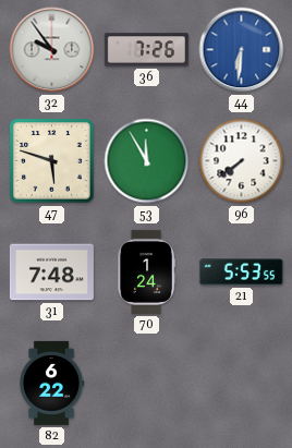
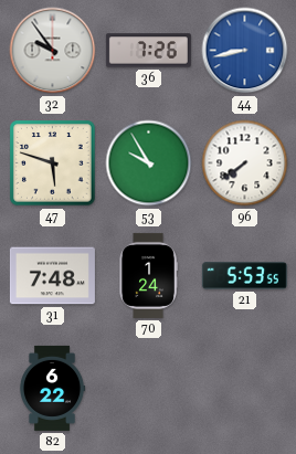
44: 6:31 -> 8:43 (245, 51)
53: 11:55 -> 9:55 (149, 163)
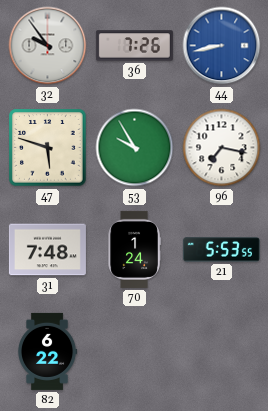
96: 7:39 -> 7:17 (222, 148)
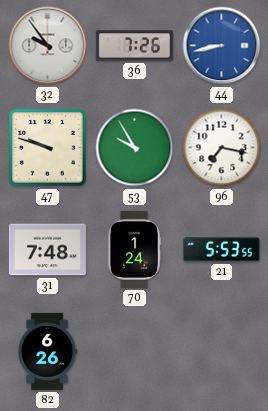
47: 5:48 -> 9:48 (48, 148)
82: 6:22 -> 6:26 (47, 351)
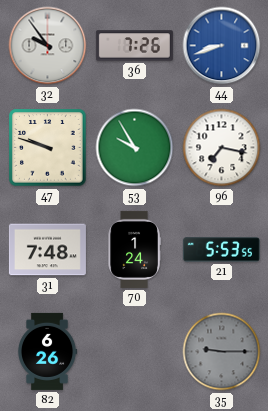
44: 8:43 -> 8:42 (222, 46)
35: none -> 9:15 (222, 352)
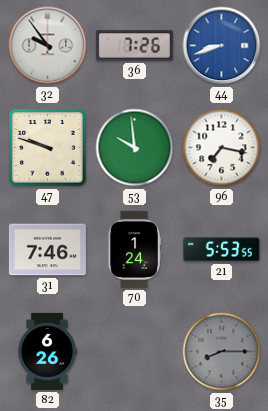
53: 9:55 -> 9:59 (135, 148)
31: 7:48 -> 7:46 (47, 250)
35: 9:15 -> 8:15 (222, 352)
